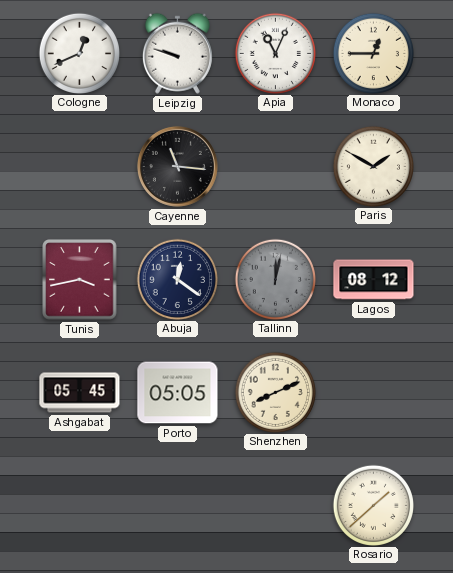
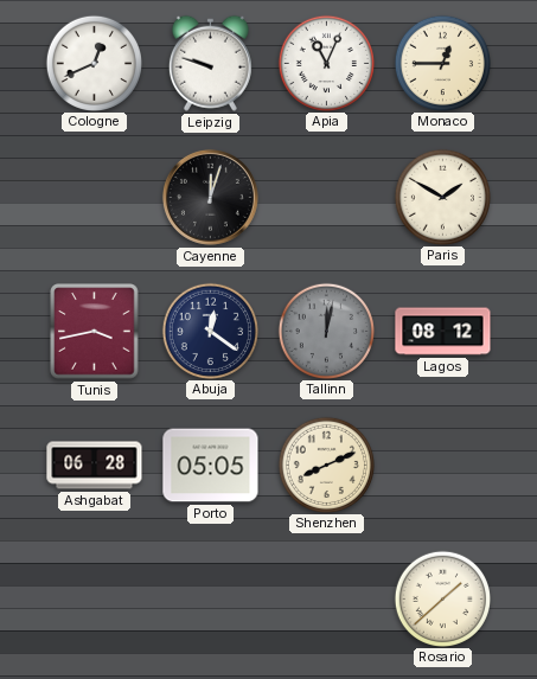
Cayenne: 11:16 -> 12:03 (210, 197)
Ashgabat: 05:45 -> 06:28 (95, 466)
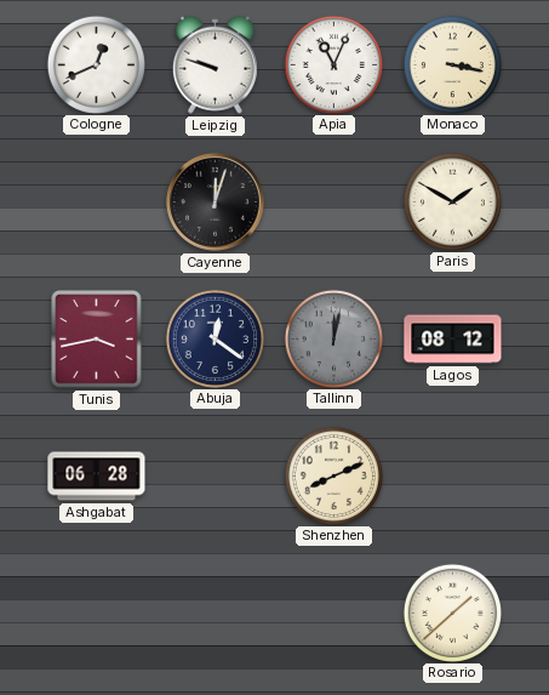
Monaco: 12:45 -> 3:17 (452, 64)
Porto: 05:05 -> none (211, 466)
